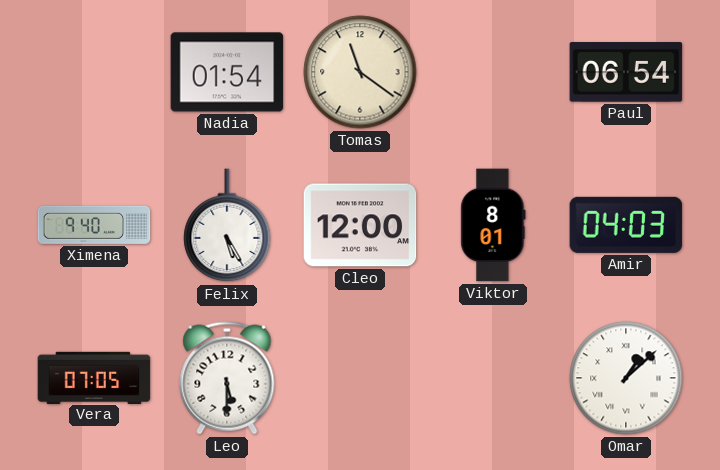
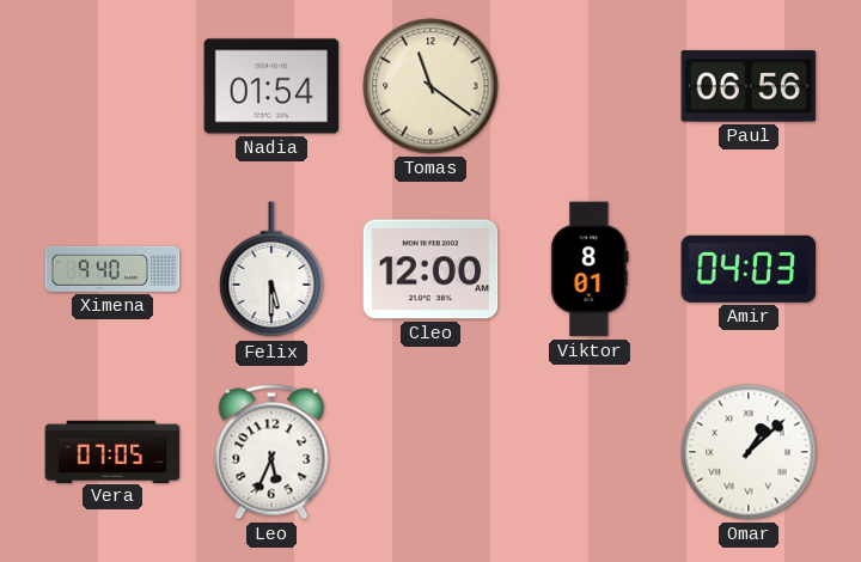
Paul: 06:54 -> 06:56 (749, 86)
Felix: 5:25 -> 5:30 (271, 270)
Leo: 5:30 -> 5:34 (271, 452)
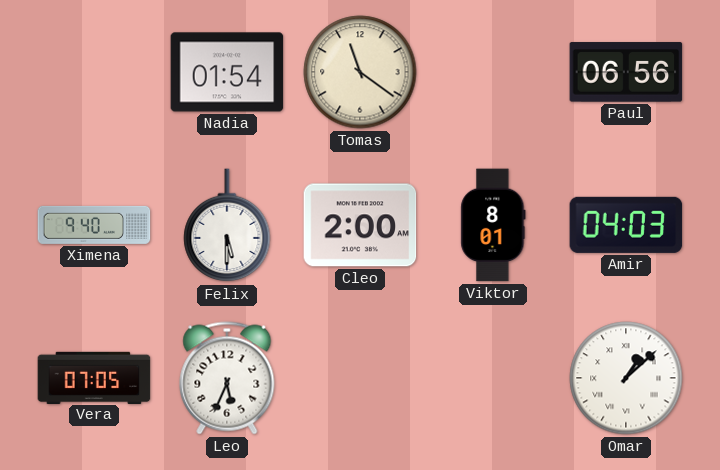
Cleo: 12:00 -> 2:00 (360, 225)
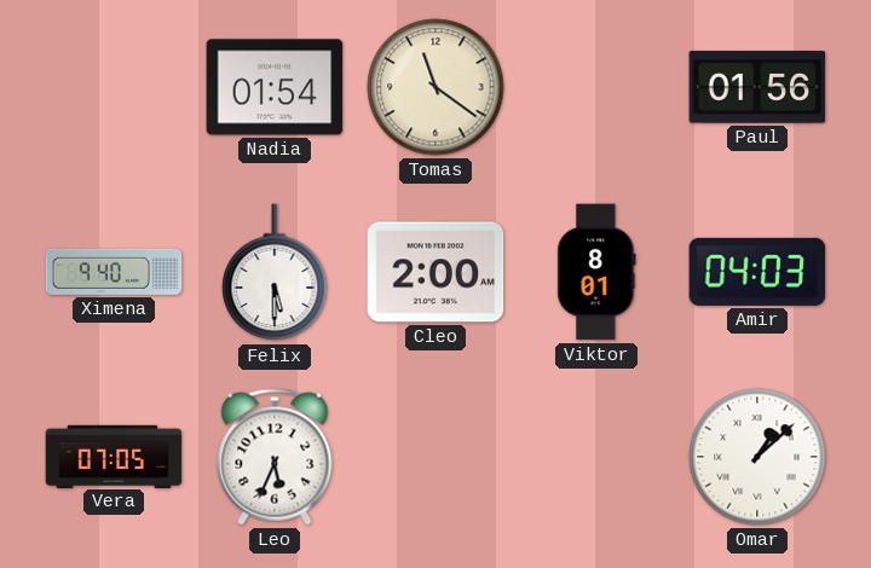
Paul: 06:56 -> 01:56 (757, 87)
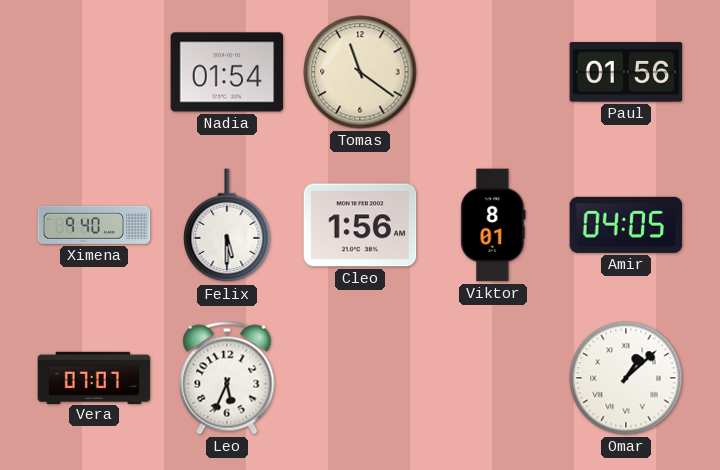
Cleo: 2:00 -> 1:56 (360, 225)
Amir: 04:03 -> 04:05 (626, 225)
Vera: 07:05 -> 07:07 (94, 377)
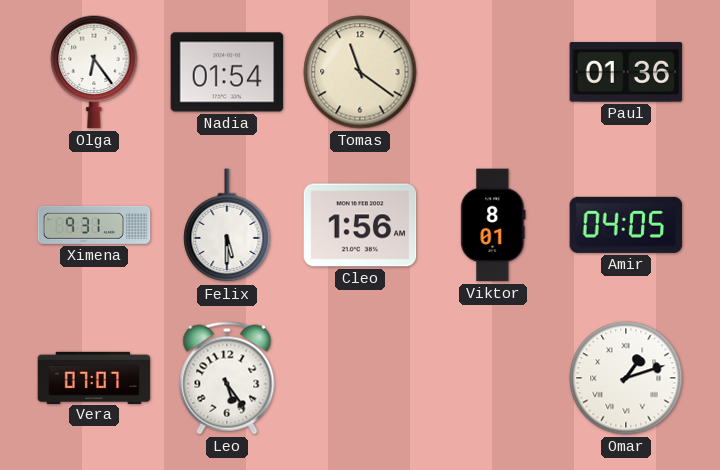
Olga: none -> 6:24 (94, 72)
Paul: 01:56 -> 01:36 (626, 72)
Ximena: 9:40 -> 9:31 (94, 225)
Leo: 5:34 -> 5:24 (227, 378)
Omar: 1:08 -> 1:12 (626, 378)
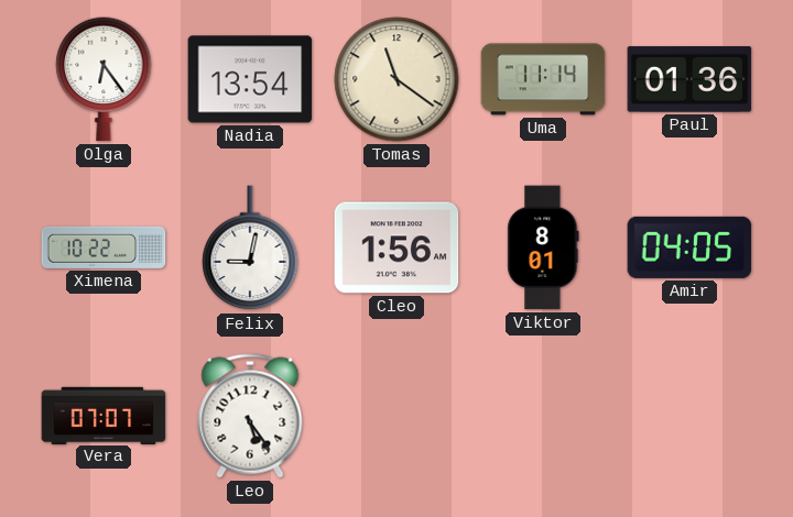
Nadia: 01:54 -> 13:54 (250, 79)
Uma: none -> 11:14 (543, 79)
Ximena: 9:31 -> 10:22 (104, 248)
Felix: 5:30 -> 9:02 (250, 249)
Omar: 1:12 -> none (626, 378)
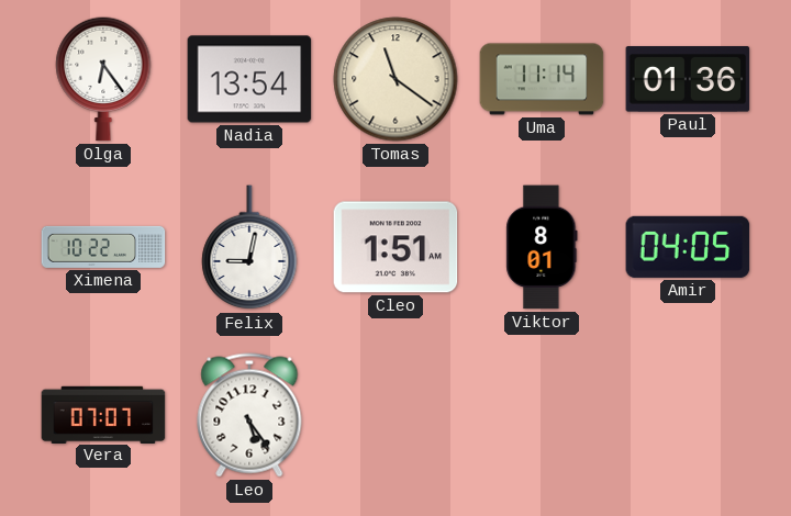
Cleo: 1:56 -> 1:51 (396, 247)
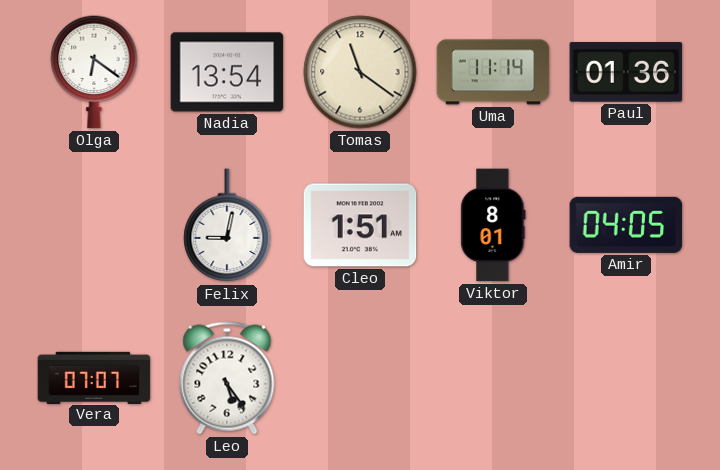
Olga: 6:24 -> 6:21 (94, 72)
Ximena: 10:22 -> none (103, 247)
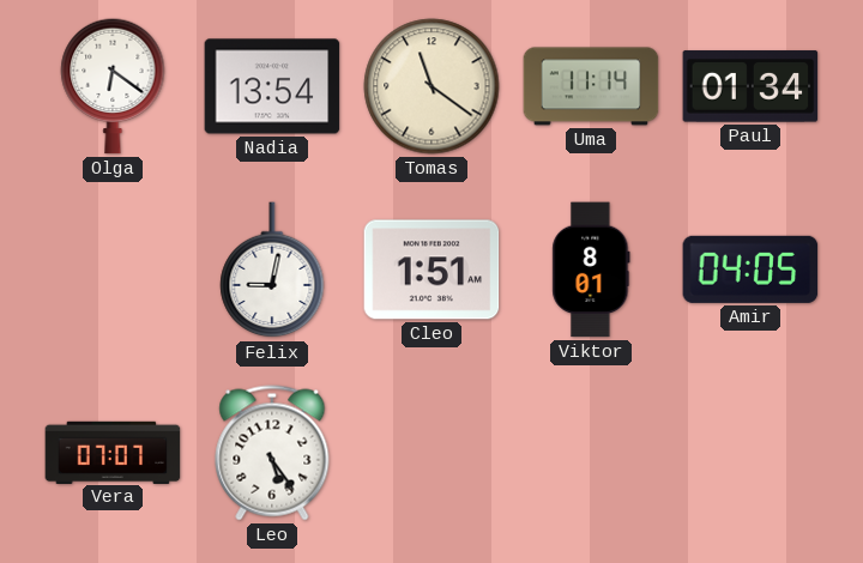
Paul: 01:36 -> 01:34 (750, 86)
